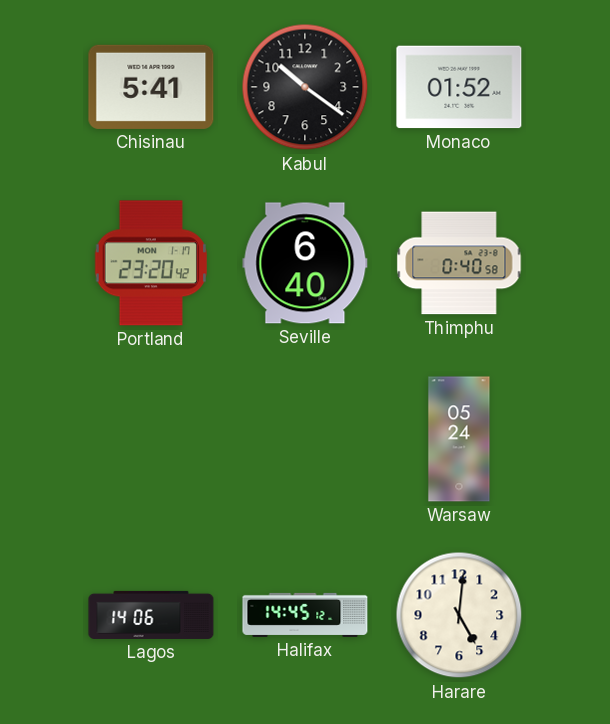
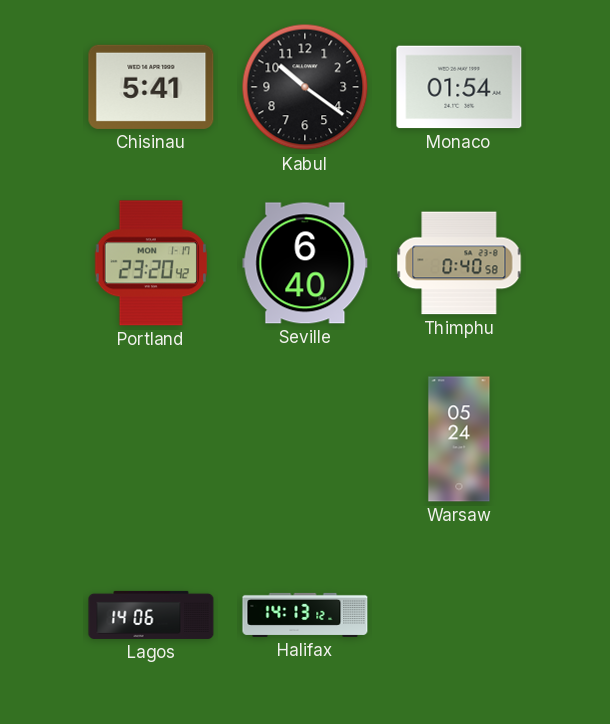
Monaco: 01:52 -> 01:54 (459, 87)
Halifax: 14:45 -> 14:13 (305, 615)
Harare: 5:01 -> none (459, 615)
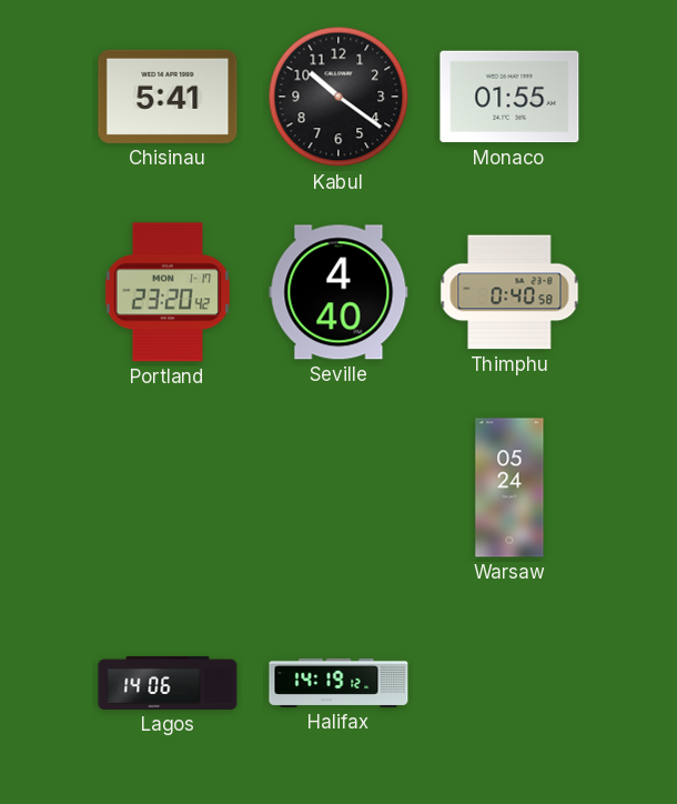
Monaco: 01:54 -> 01:55 (509, 97)
Seville: 6:40 -> 4:40 (338, 292)
Halifax: 14:13 -> 14:19 (338, 683)
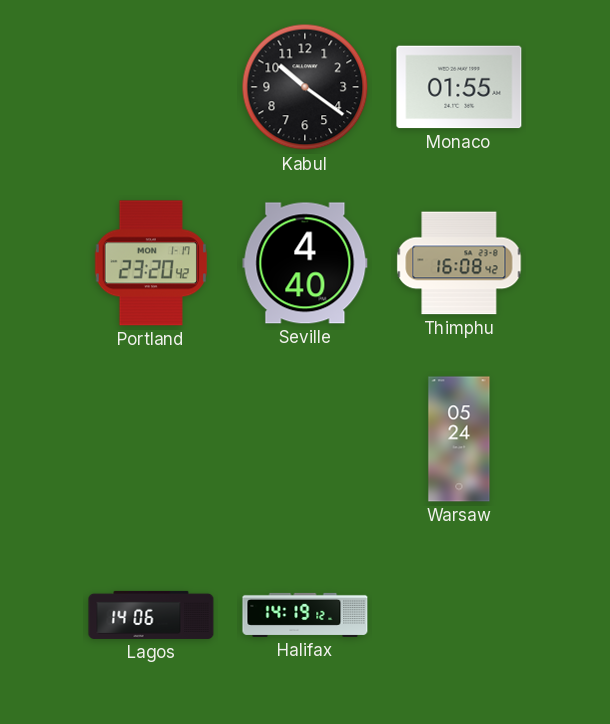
Chisinau: 5:41 -> none (168, 97)
Thimphu: 0:40 -> 16:08 (459, 263)
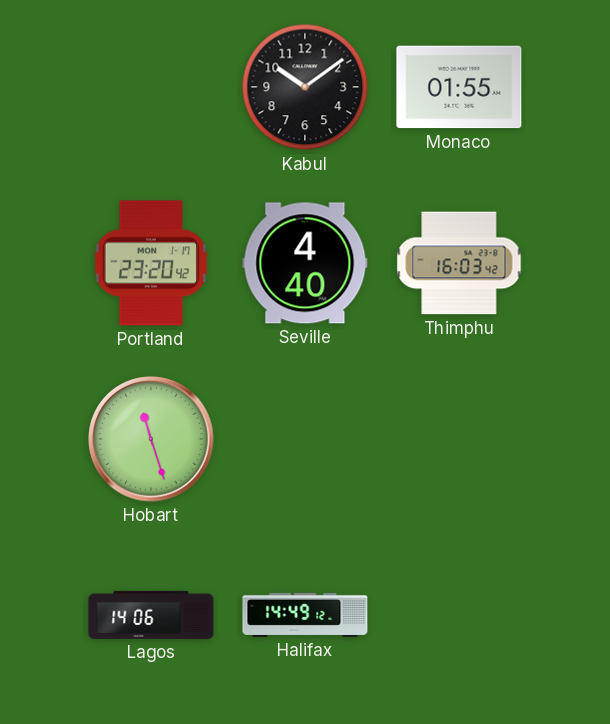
Kabul: 10:21 -> 10:09 (305, 87)
Thimphu: 16:08 -> 16:03 (459, 263)
Hobart: none -> 11:27 (151, 439)
Warsaw: 05:24 -> none (459, 439)
Halifax: 14:19 -> 14:49 (305, 615)
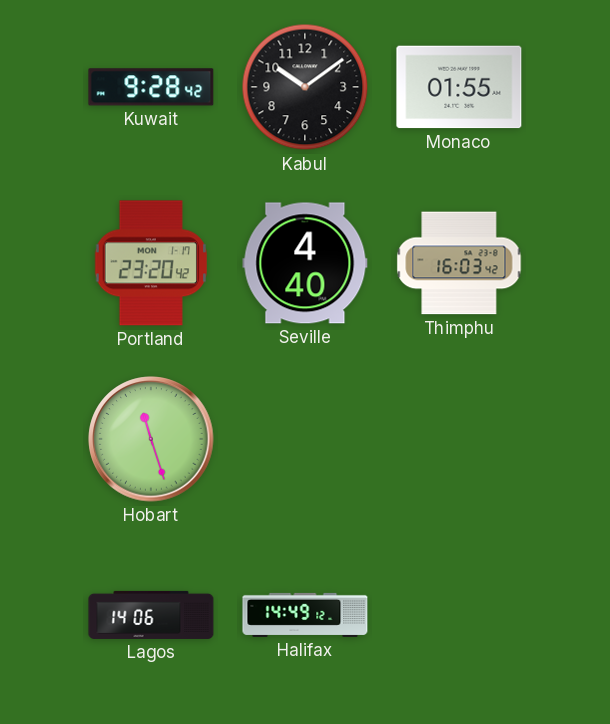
Kuwait: none -> 9:28 (151, 87)
